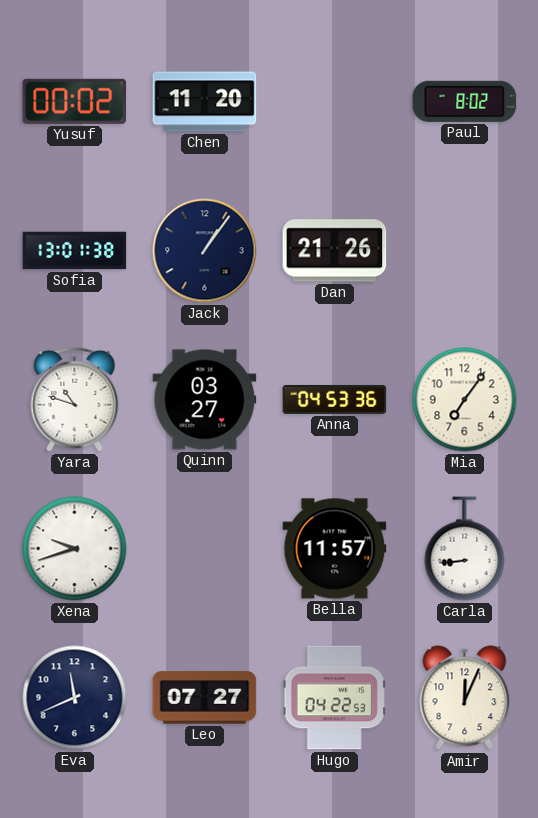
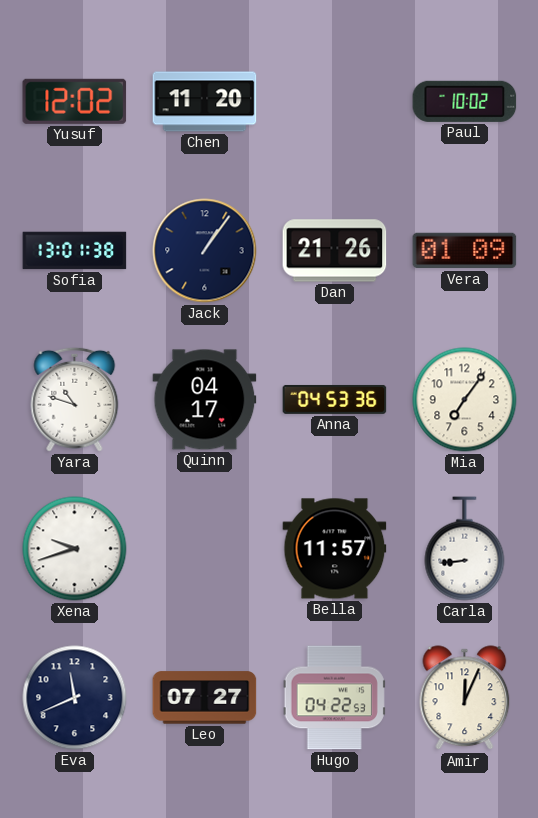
Yusuf: 00:02 -> 12:02 (75, 101)
Paul: 8:02 -> 10:02 (465, 101)
Vera: none -> 01:09 (465, 251)
Quinn: 03:27 -> 04:17 (205, 400)
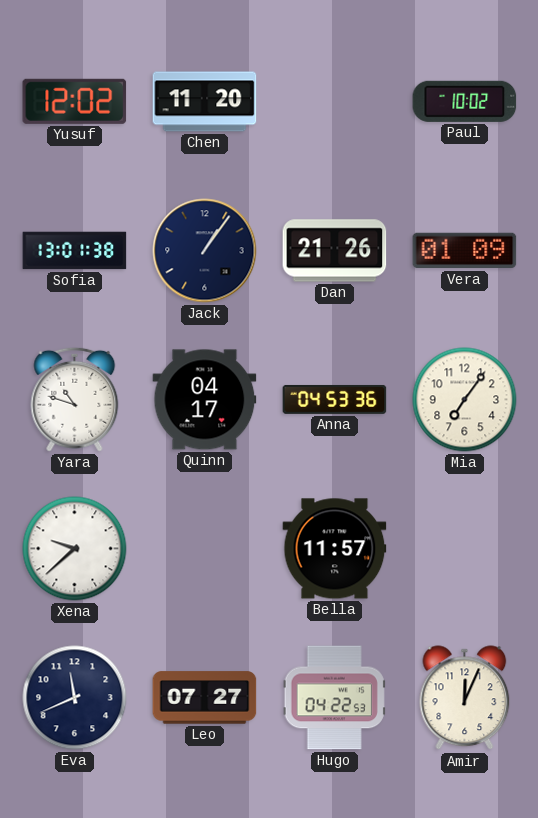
Xena: 9:42 -> 9:38 (75, 549)
Carla: 8:44 -> none (465, 549)
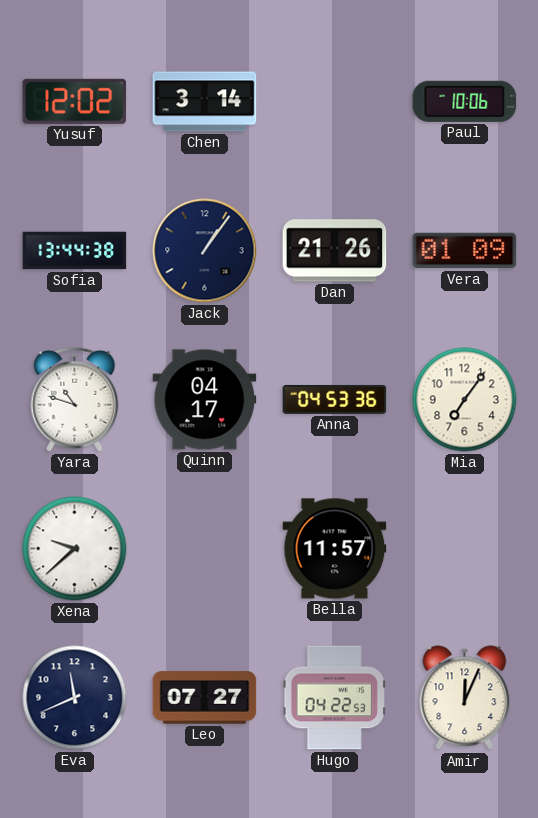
Chen: 11:20 -> 3:14 (205, 102)
Paul: 10:02 -> 10:06 (465, 101)
Sofia: 13:01 -> 13:44 (75, 251)
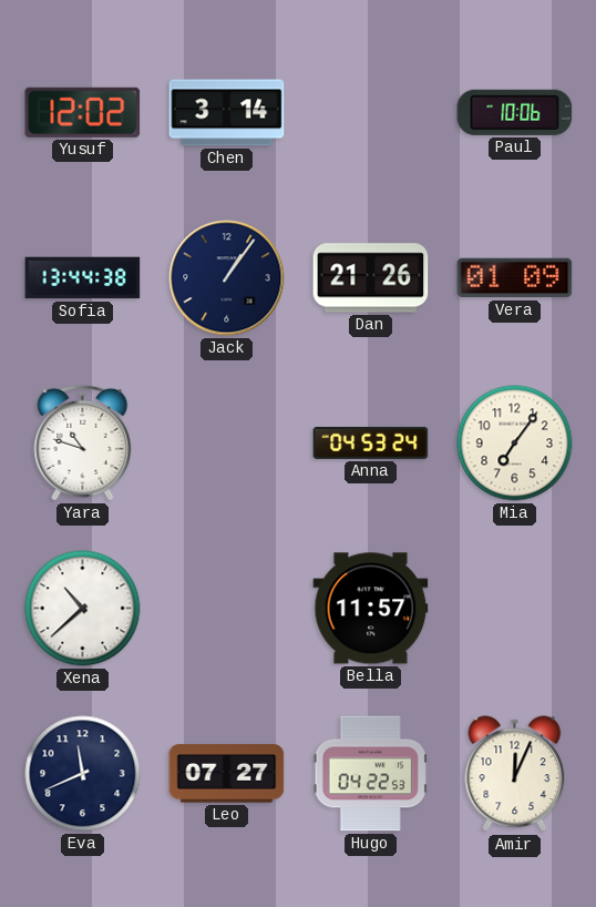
Quinn: 04:17 -> none (205, 400)
Anna: 04:53:36 -> 04:53:24 (371, 442)
Xena: 9:38 -> 10:38 (83, 609)
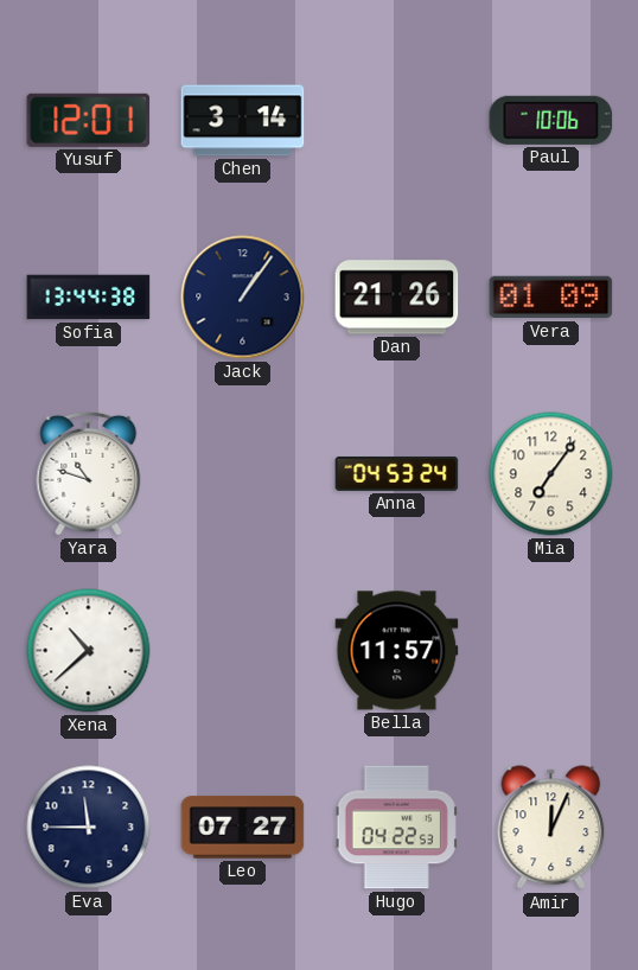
Yusuf: 12:02 -> 12:01 (89, 120)
Eva: 11:41 -> 11:45 (89, 828)
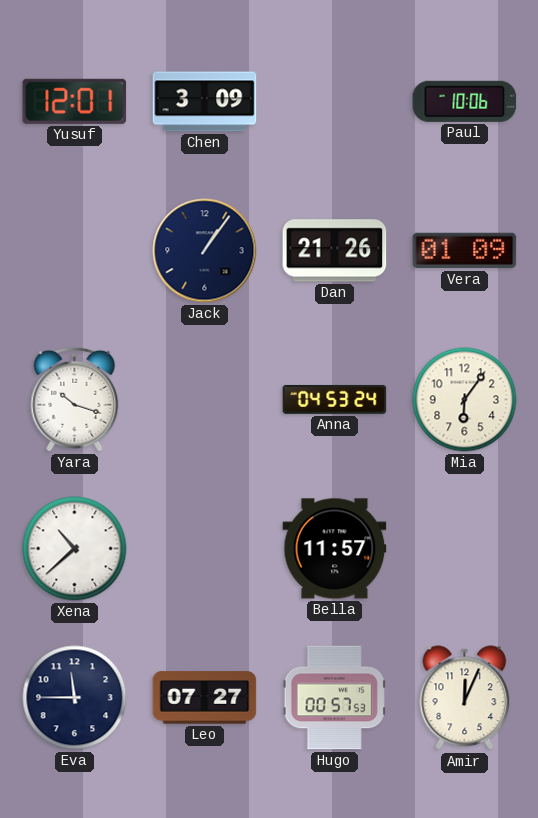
Chen: 3:14 -> 3:09 (205, 102)
Sofia: 13:44 -> none (89, 298)
Yara: 10:48 -> 10:18 (75, 399)
Mia: 7:06 -> 6:06 (465, 400)
Hugo: 04:22 -> 00:57 (334, 698)
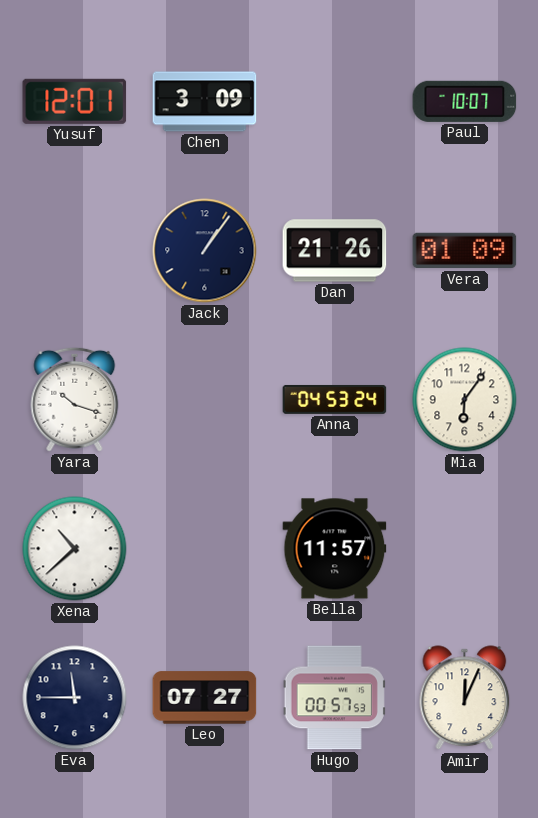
Paul: 10:06 -> 10:07 (465, 101)
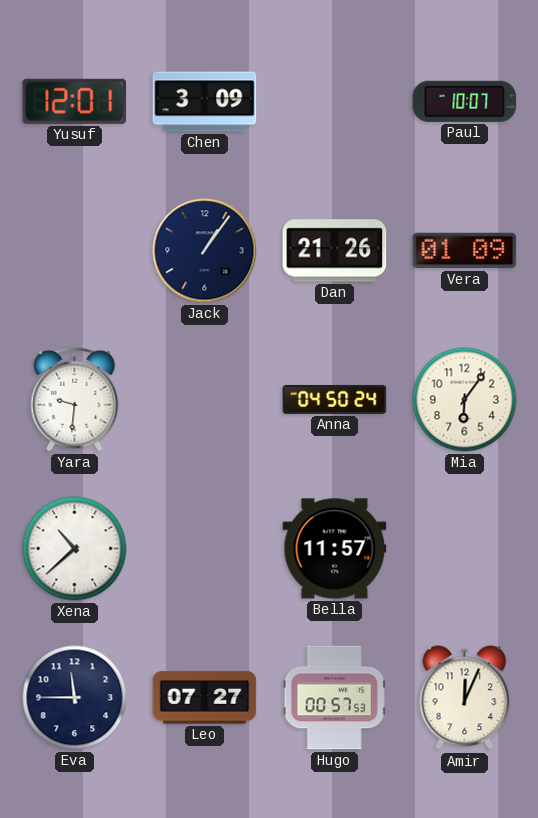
Yara: 10:18 -> 9:31 (75, 399)
Anna: 04:53 -> 04:50 (335, 399)
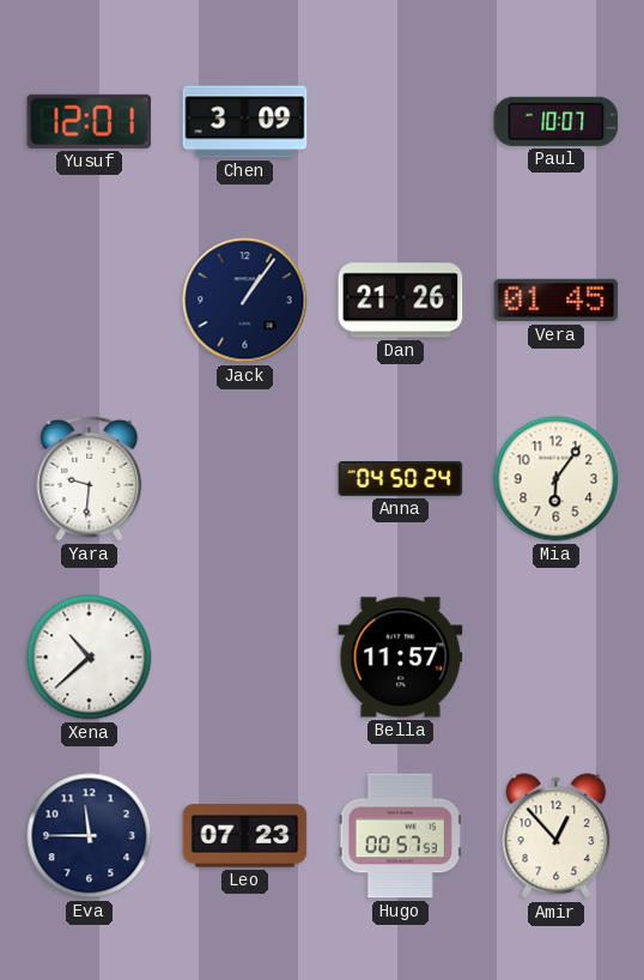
Vera: 01:09 -> 01:45 (557, 301)
Leo: 07:27 -> 07:23 (245, 836)
Amir: 12:04 -> 12:53 (557, 836)
